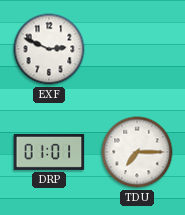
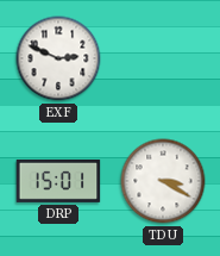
DRP: 01:01 -> 15:01 (58, 181)
TDU: 7:15 -> 3:20 (163, 181)
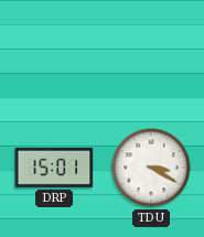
EXF: 2:49 -> none (58, 58)
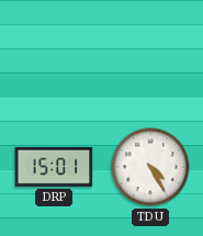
TDU: 3:20 -> 4:25 (150, 167)
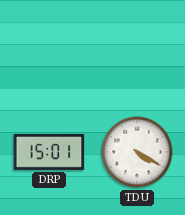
TDU: 4:25 -> 4:20 (137, 152)
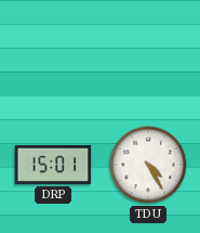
TDU: 4:20 -> 4:25 (148, 165)
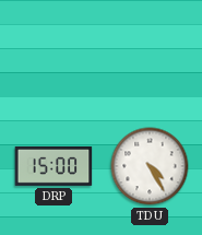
DRP: 15:01 -> 15:00 (54, 166)
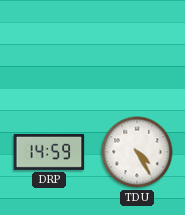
DRP: 15:00 -> 14:59 (49, 152)
